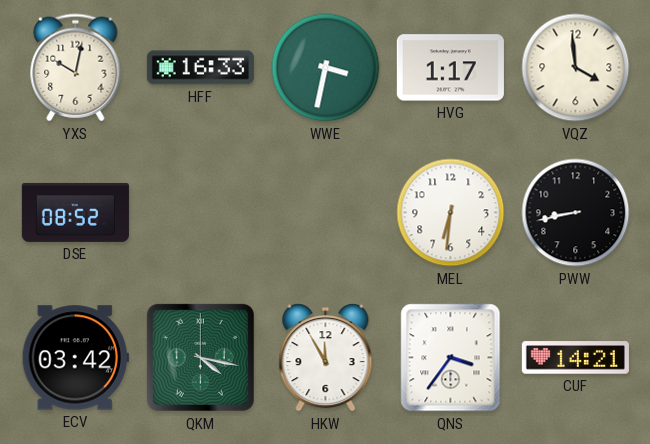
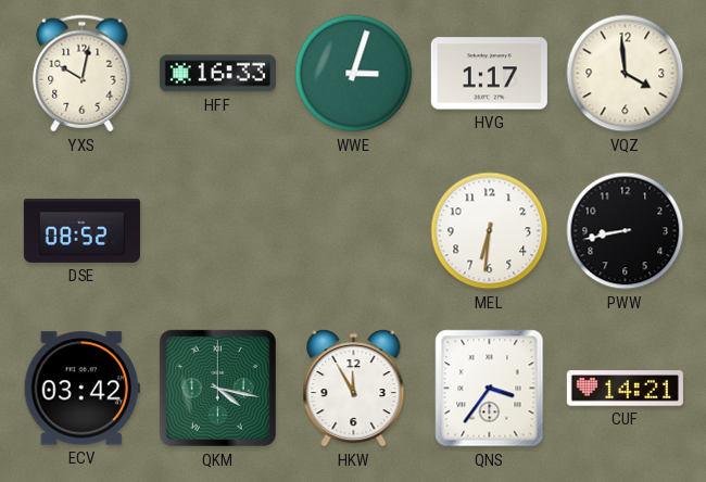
WWE: 3:32 -> 3:03 (354, 74)
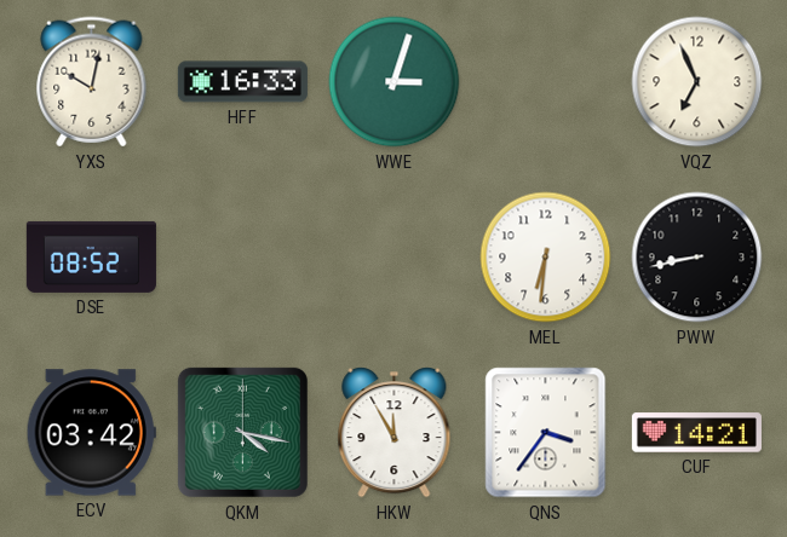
HVG: 1:17 -> none (489, 74)
VQZ: 3:59 -> 6:56 (697, 82)
